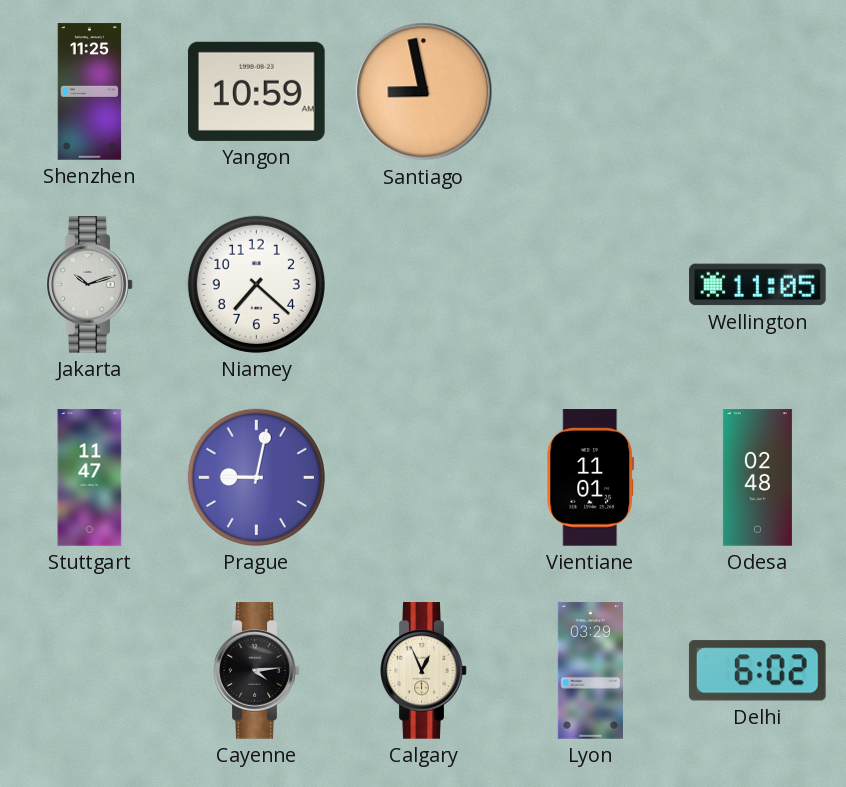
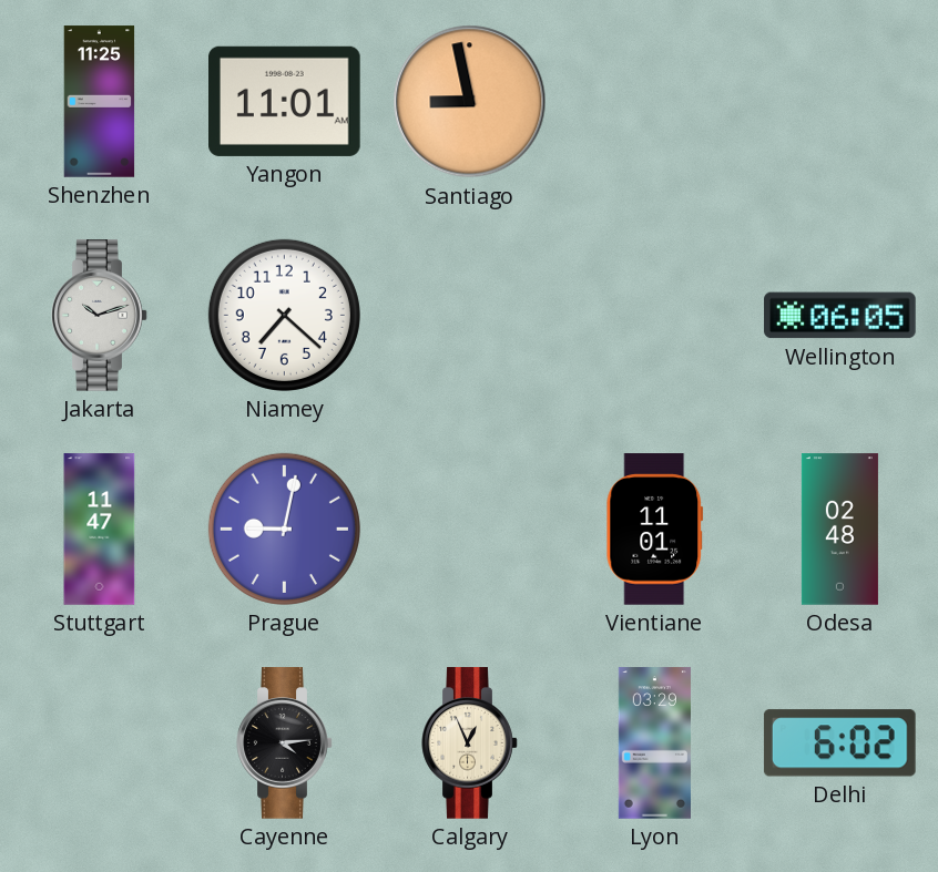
Yangon: 10:59 -> 11:01 (285, 101)
Wellington: 11:05 -> 06:05 (840, 316)
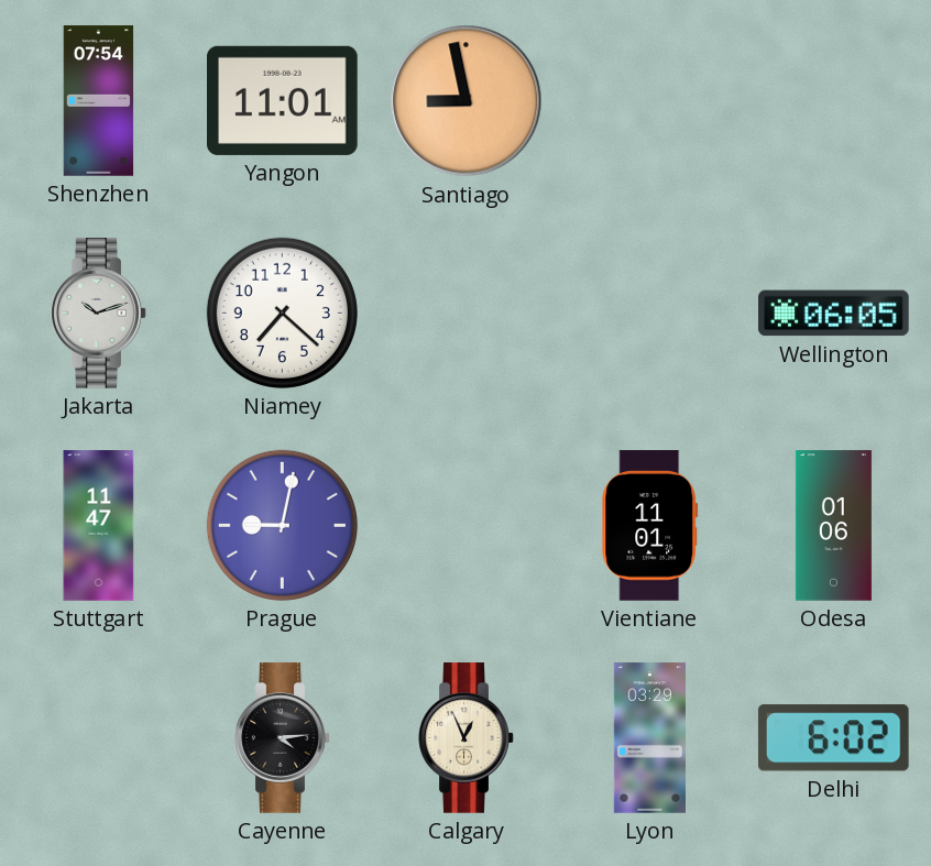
Shenzhen: 11:25 -> 07:54 (99, 101)
Odesa: 02:48 -> 01:06 (833, 526)
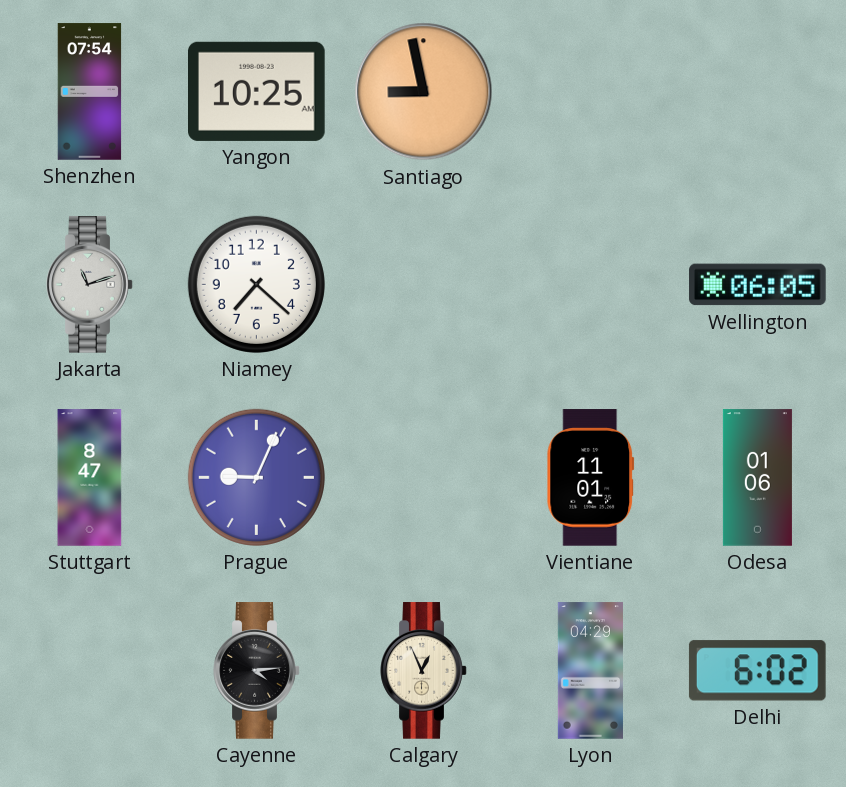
Yangon: 11:01 -> 10:25 (257, 91)
Jakarta: 10:12 -> 11:12 (90, 285)
Stuttgart: 11:47 -> 8:47 (90, 478)
Prague: 9:02 -> 9:04 (256, 477)
Lyon: 03:29 -> 04:29 (590, 671)
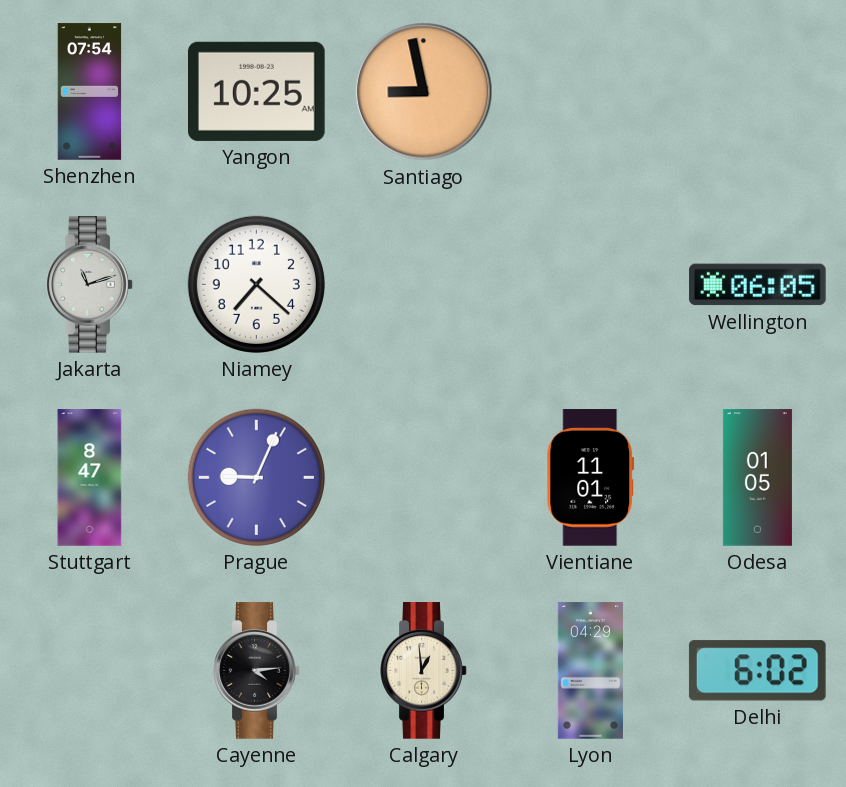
Odesa: 01:06 -> 01:05 (757, 478)
Calgary: 12:56 -> 12:59 (424, 671)
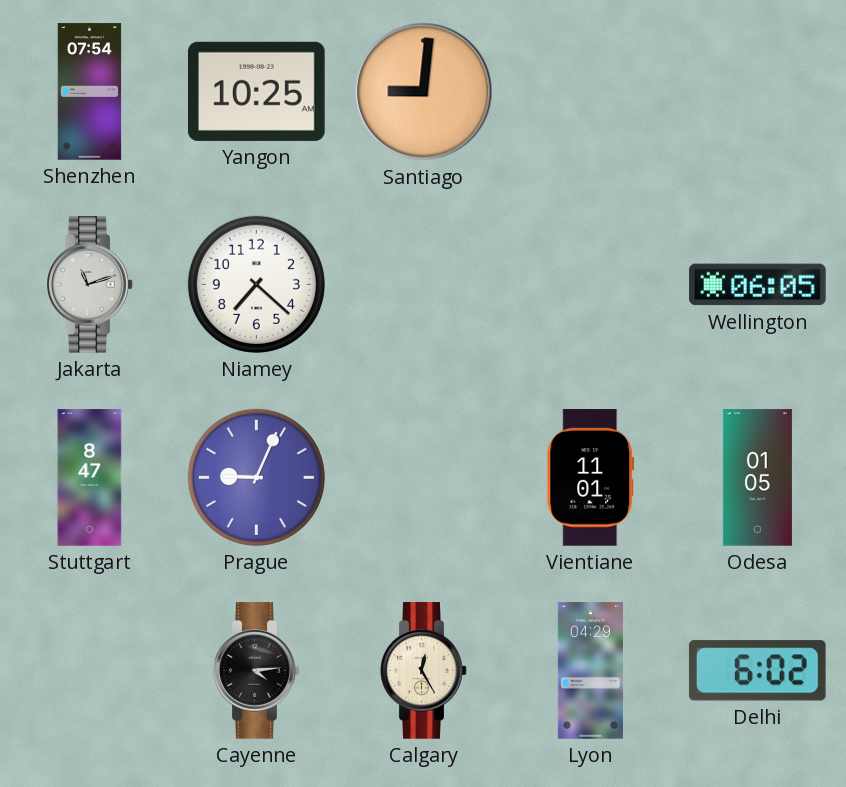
Santiago: 8:58 -> 9:01 (424, 92)
Calgary: 12:59 -> 12:25 (424, 671)
